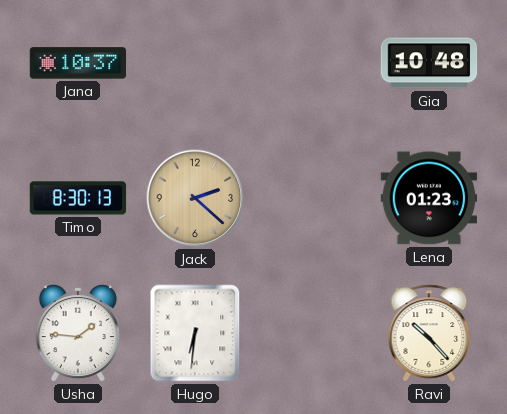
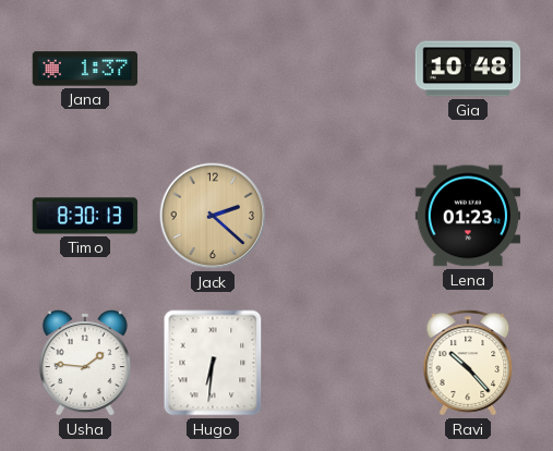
Jana: 10:37 -> 1:37 (85, 69)
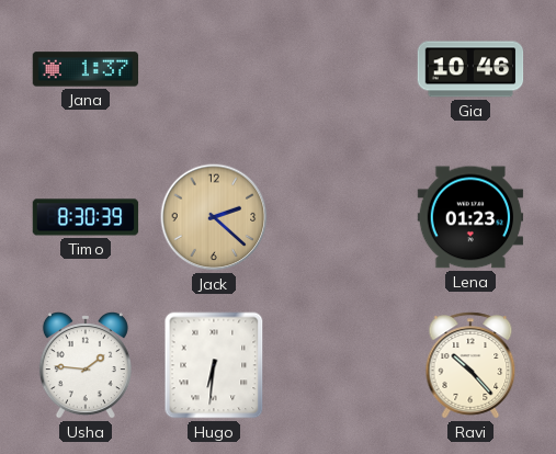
Gia: 10:48 -> 10:46 (470, 69)
Timo: 8:30:13 -> 8:30:39 (86, 217)
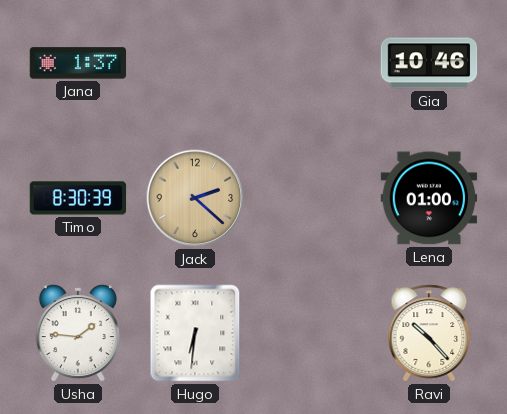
Lena: 01:23 -> 01:00 (429, 198)
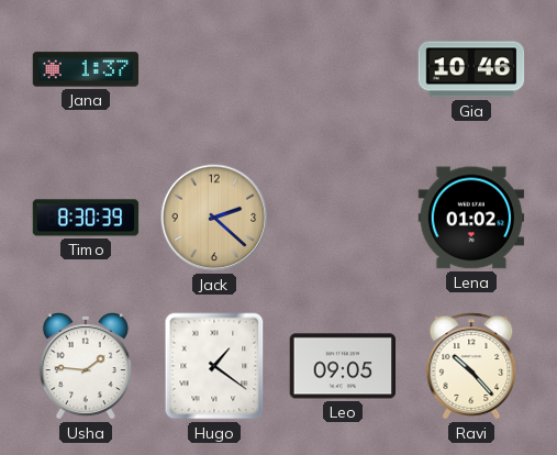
Lena: 01:00 -> 01:02 (471, 218)
Hugo: 6:31 -> 1:21 (214, 366)
Leo: none -> 09:05 (343, 366)
